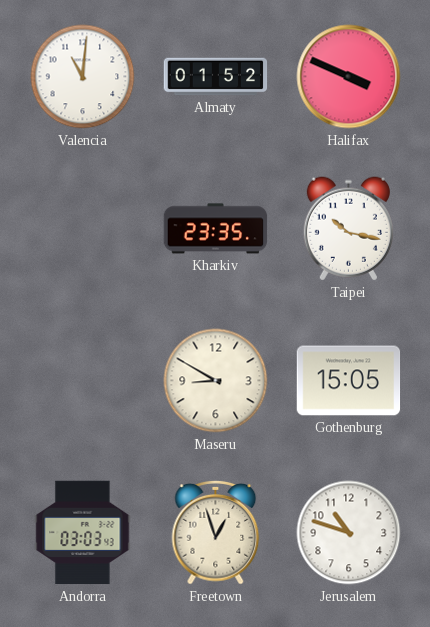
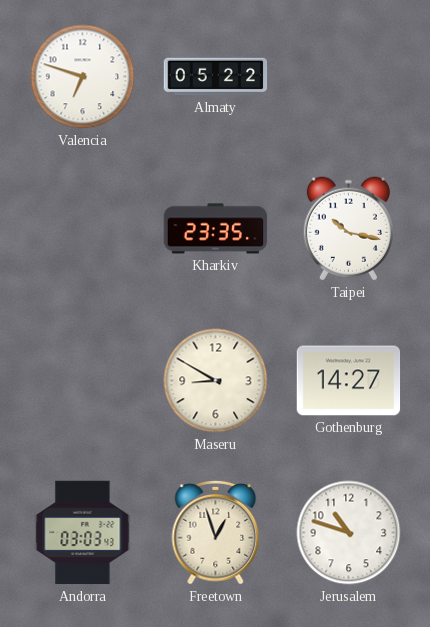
Valencia: 11:01 -> 6:48 (83, 77)
Almaty: 01:52 -> 05:22 (216, 77)
Halifax: 3:49 -> none (349, 77)
Gothenburg: 15:05 -> 14:27 (349, 381)
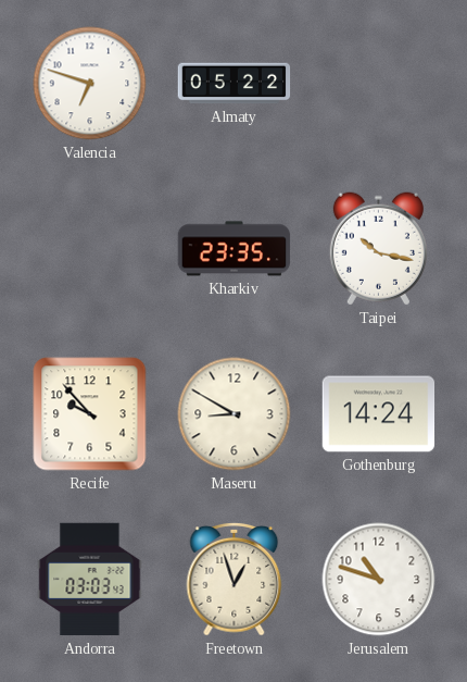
Recife: none -> 9:53 (90, 414)
Gothenburg: 14:27 -> 14:24 (379, 414)
